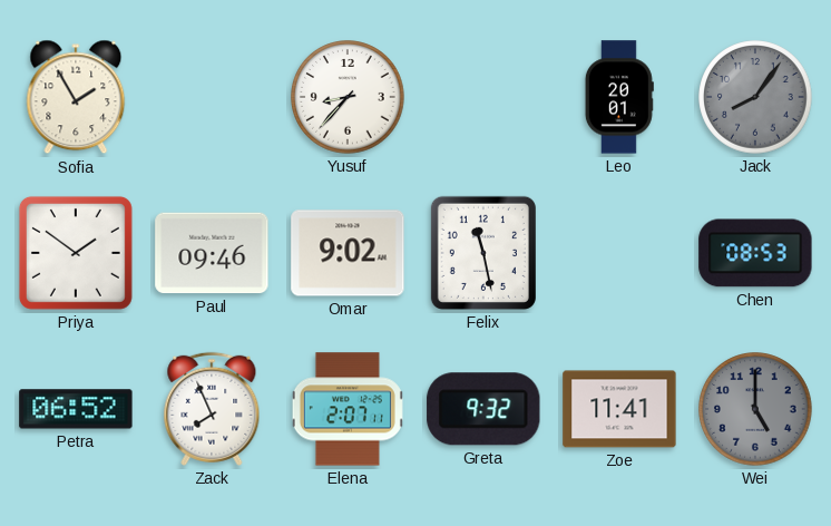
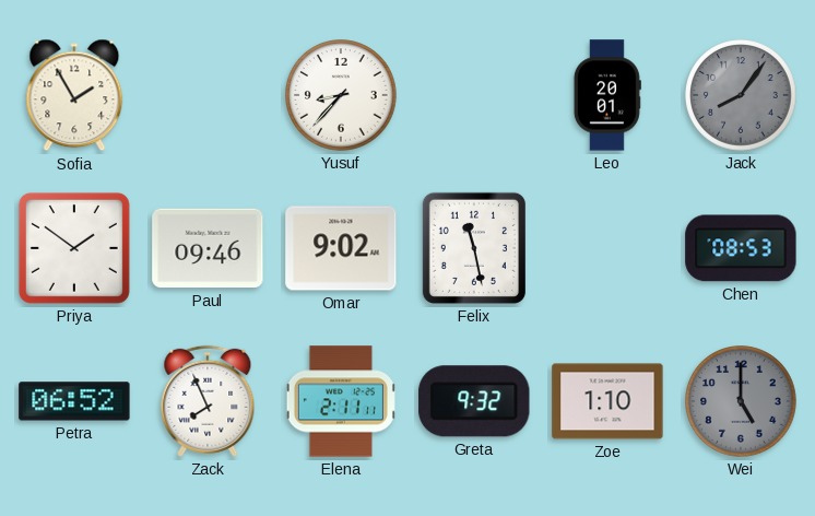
Elena: 2:07 -> 2:11 (341, 401)
Zoe: 11:41 -> 1:10 (607, 401)
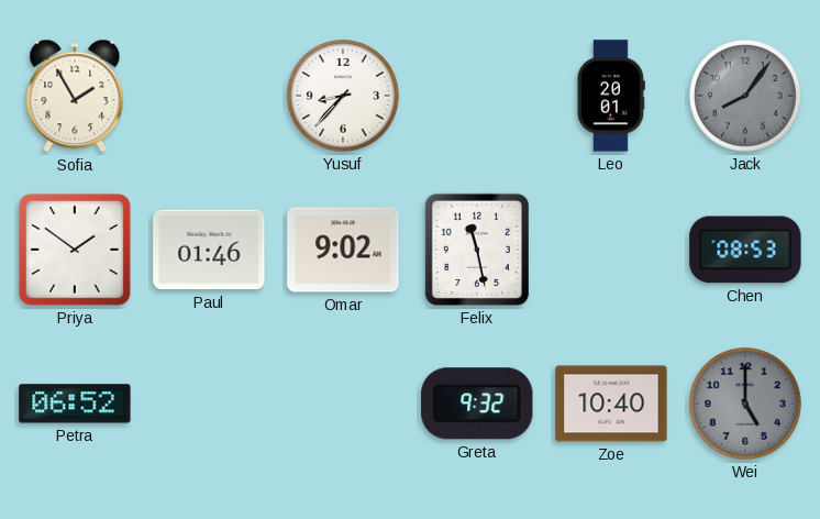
Paul: 09:46 -> 01:46 (209, 250)
Zack: 7:56 -> none (208, 401)
Elena: 2:11 -> none (341, 401)
Zoe: 1:10 -> 10:40 (611, 404)
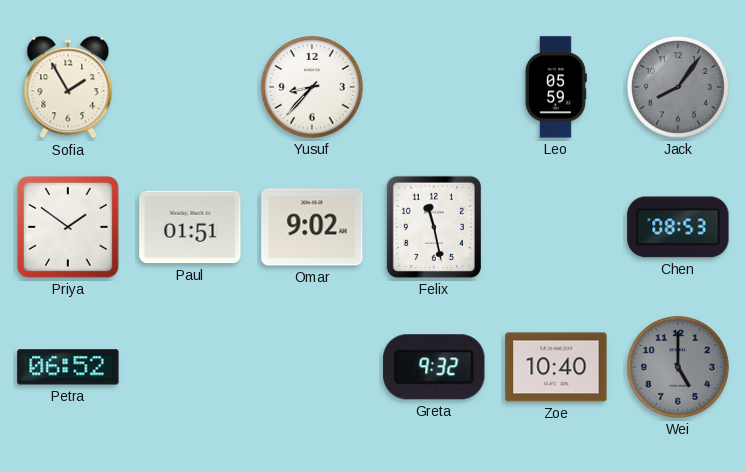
Leo: 20:01 -> 05:59 (556, 87)
Paul: 01:46 -> 01:51 (190, 227)
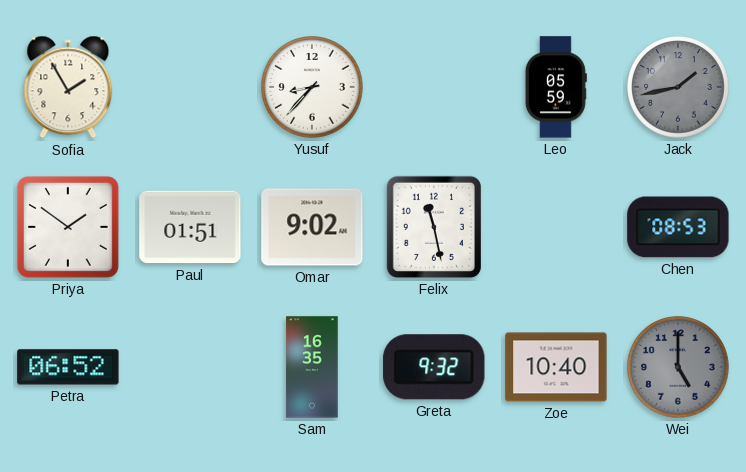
Jack: 8:06 -> 1:43 (678, 87)
Sam: none -> 16:35 (312, 367)
